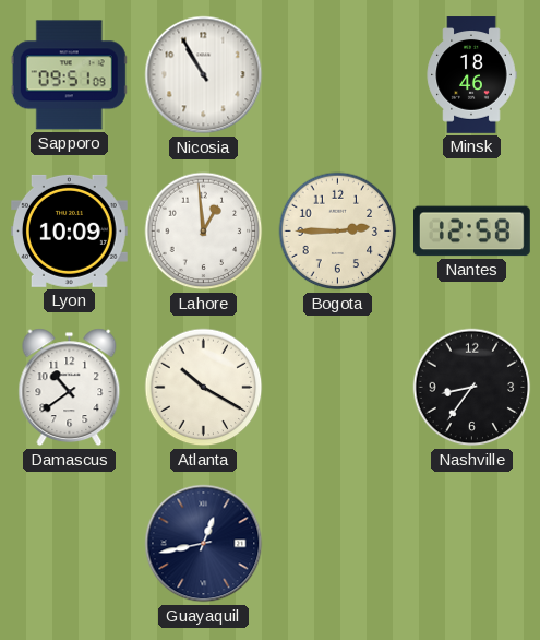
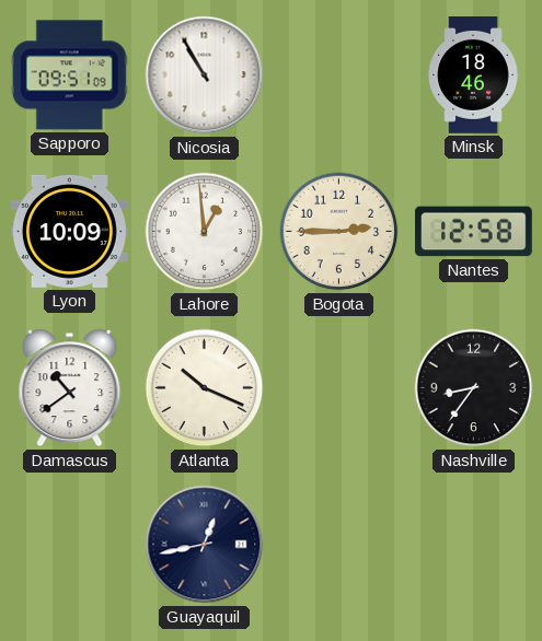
Atlanta: 10:20 -> 10:19 (205, 388)
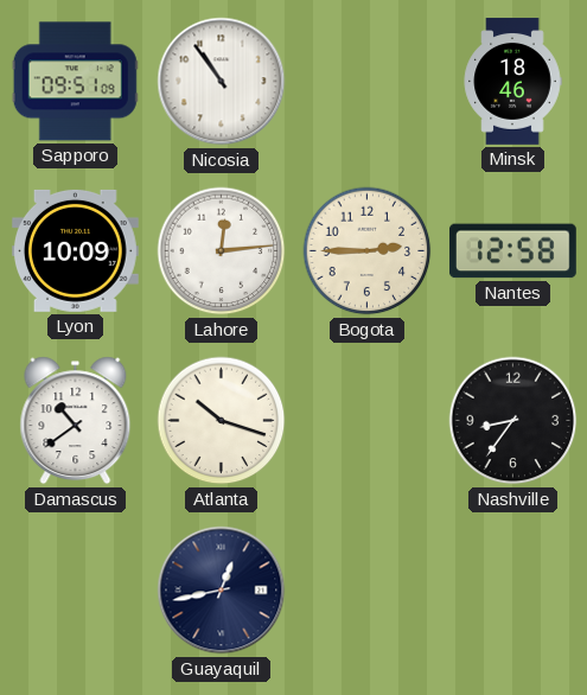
Nicosia: 10:55 -> 10:54 (222, 82)
Lahore: 12:59 -> 12:14 (222, 251)
Atlanta: 10:19 -> 10:18 (222, 421)
